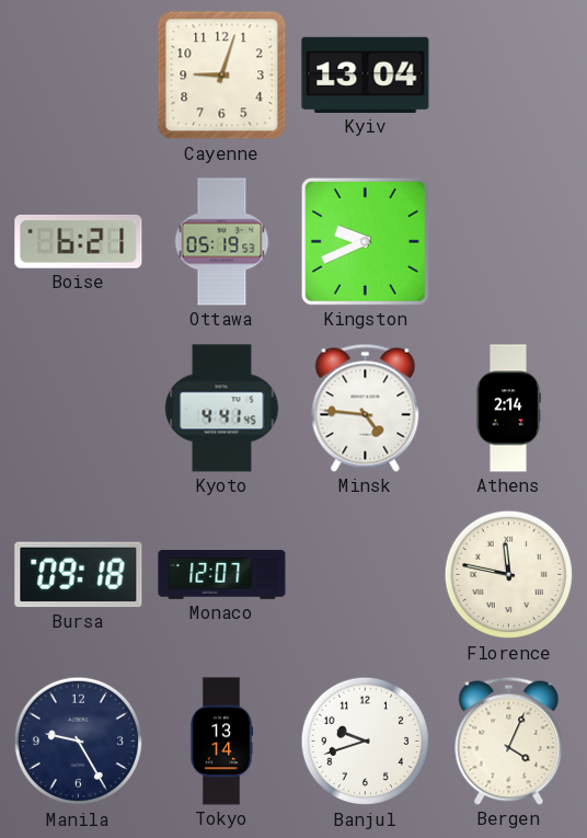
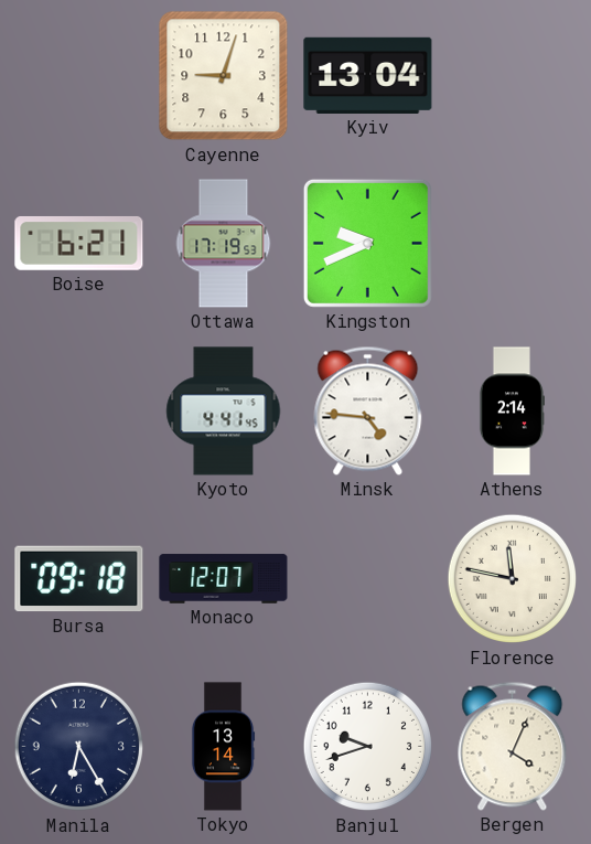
Ottawa: 05:19 -> 17:19 (224, 244)
Manila: 9:25 -> 6:25 (79, 747)
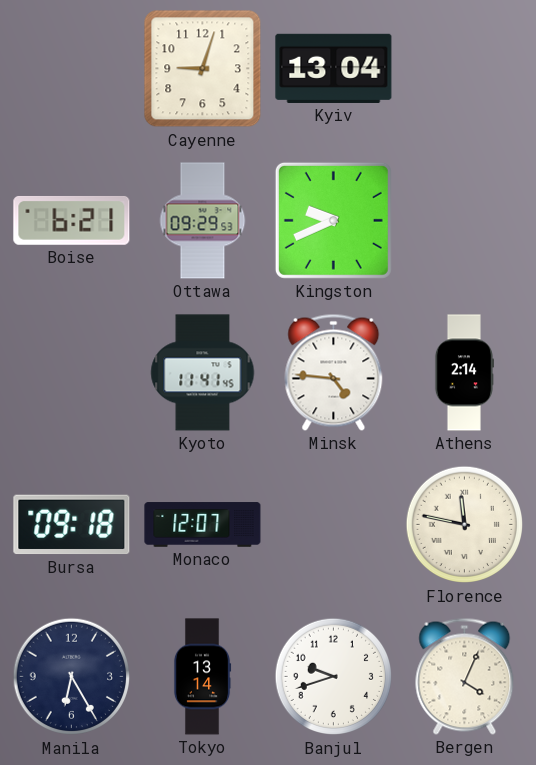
Ottawa: 17:19 -> 09:29 (203, 221)
Kyoto: 4:41 -> 11:41 (203, 373)
